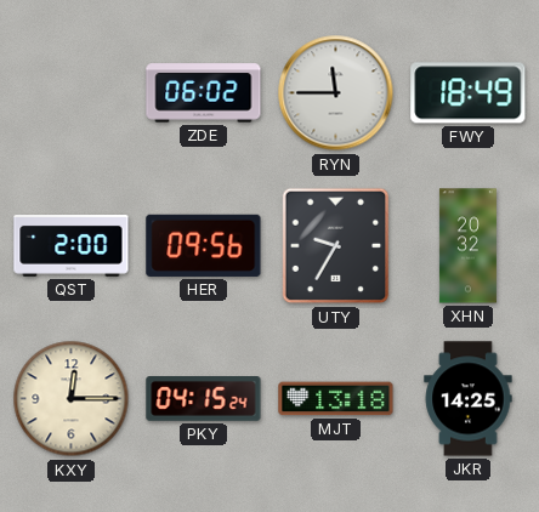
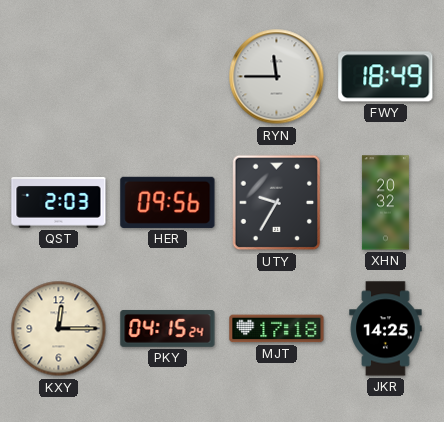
ZDE: 06:02 -> none (204, 93)
QST: 2:00 -> 2:03 (59, 203)
MJT: 13:18 -> 17:18 (277, 329)
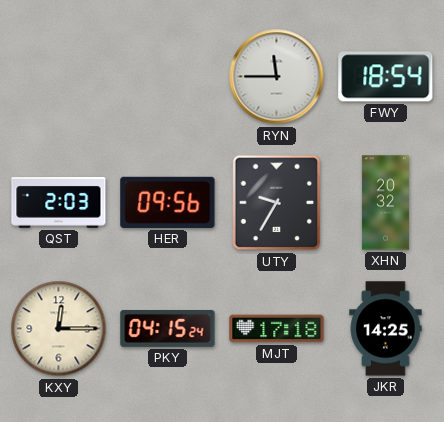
FWY: 18:49 -> 18:54 (386, 77)
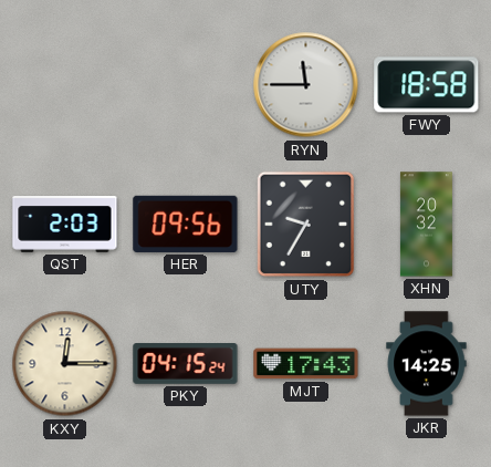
FWY: 18:54 -> 18:58 (427, 85)
MJT: 17:18 -> 17:43 (306, 364)
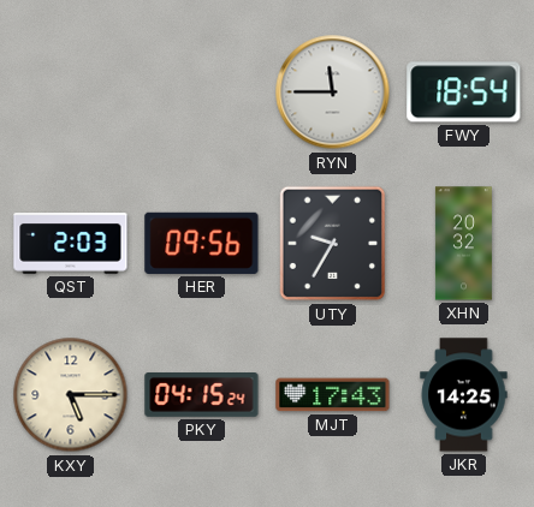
FWY: 18:58 -> 18:54 (464, 93)
KXY: 12:15 -> 5:15 (71, 395)
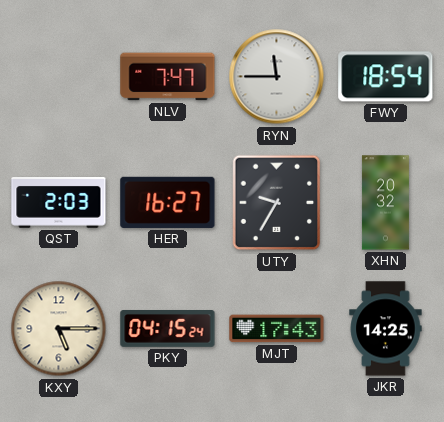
NLV: none -> 7:47 (168, 77)
HER: 09:56 -> 16:27 (168, 202)
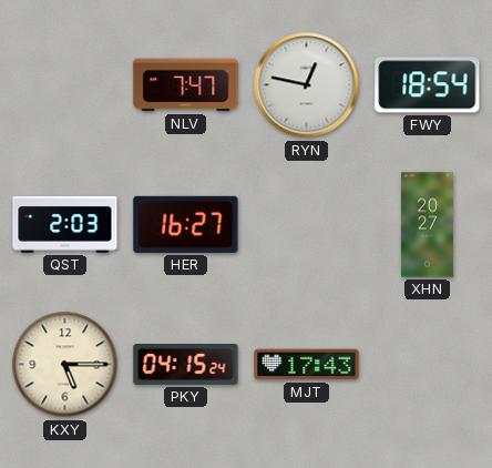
RYN: 11:45 -> 12:47 (307, 85)
UTY: 9:35 -> none (277, 203)
XHN: 20:32 -> 20:27 (427, 225)
JKR: 14:25 -> none (386, 329)
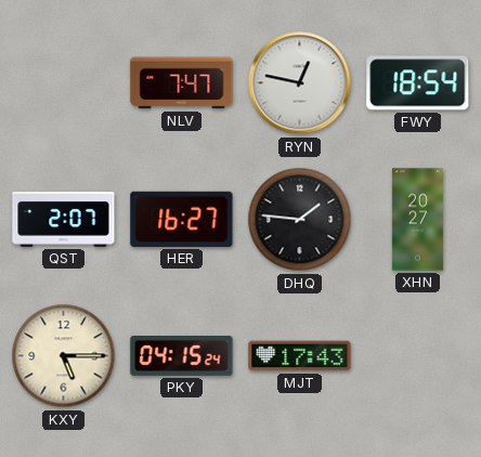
QST: 2:03 -> 2:07 (64, 220)
DHQ: none -> 1:46 (300, 220)
